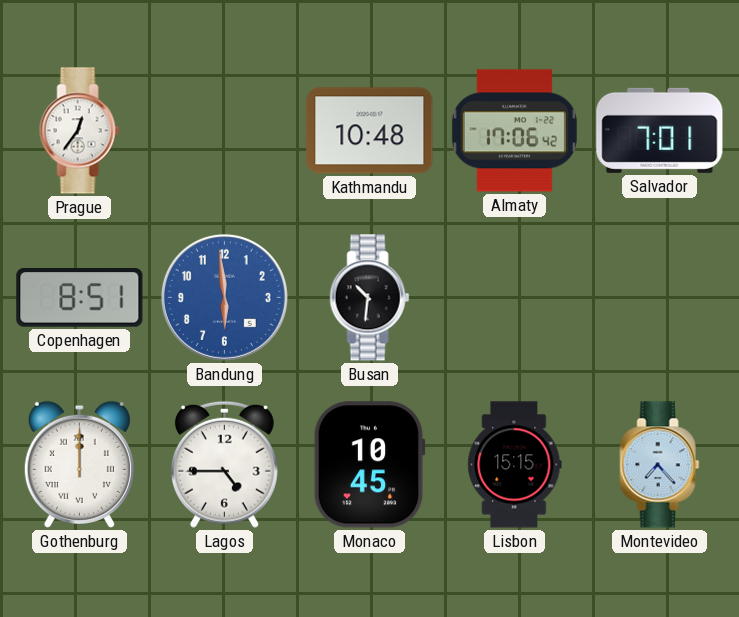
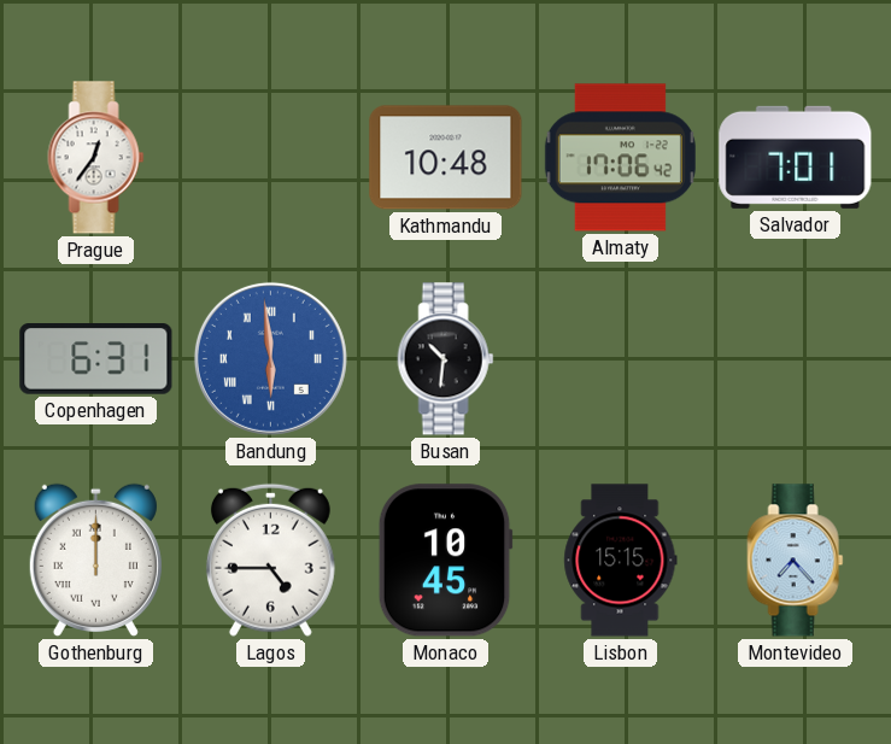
Copenhagen: 8:51 -> 6:31 (96, 359)
Bandung numerals: Arabic -> Roman (270, 358)
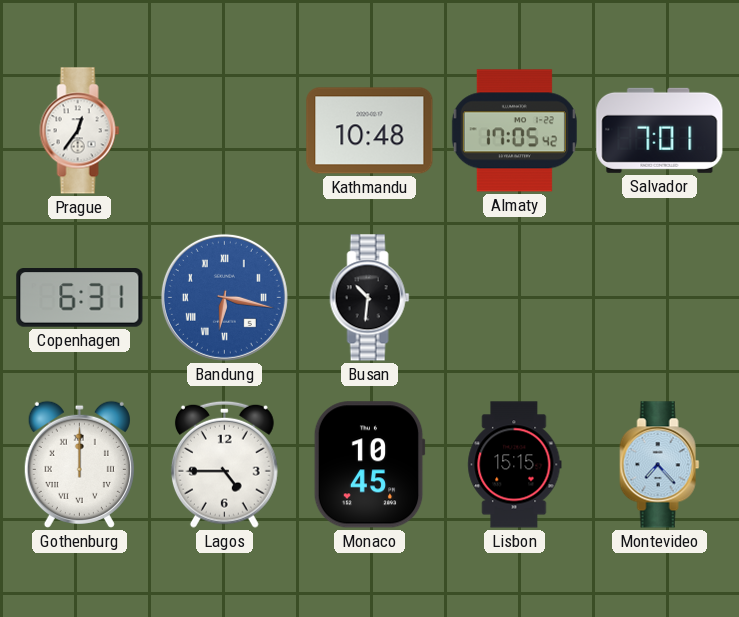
Almaty: 17:06 -> 17:05 (514, 131)
Bandung: 5:59 -> 6:17 (224, 297)
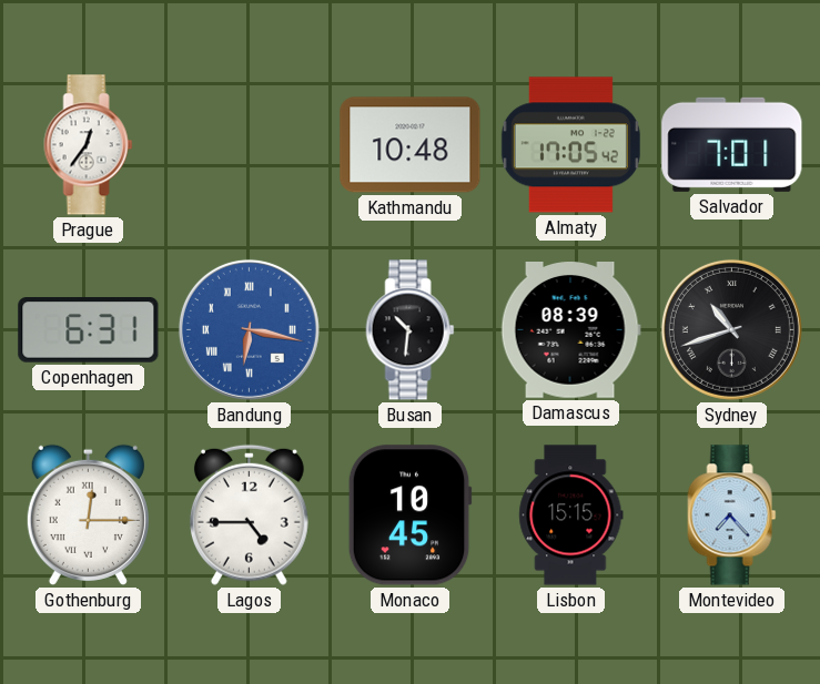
Damascus: none -> 08:39 (570, 330)
Sydney: none -> 10:42 (731, 329)
Gothenburg: 12:00 -> 12:15 (88, 514)
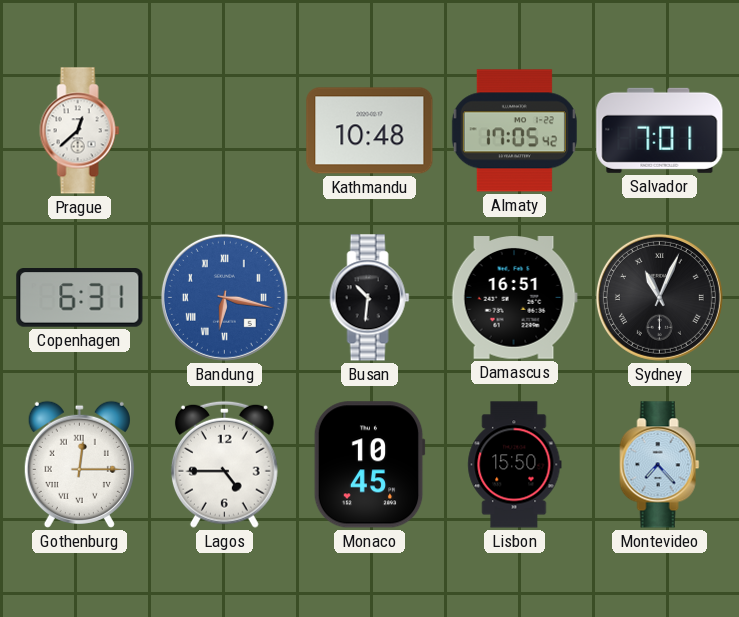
Prague: 12:36 -> 12:38 (80, 131)
Damascus: 08:39 -> 16:51 (514, 298)
Sydney: 10:42 -> 11:04 (659, 297)
Lisbon: 15:15 -> 15:50 (515, 465)
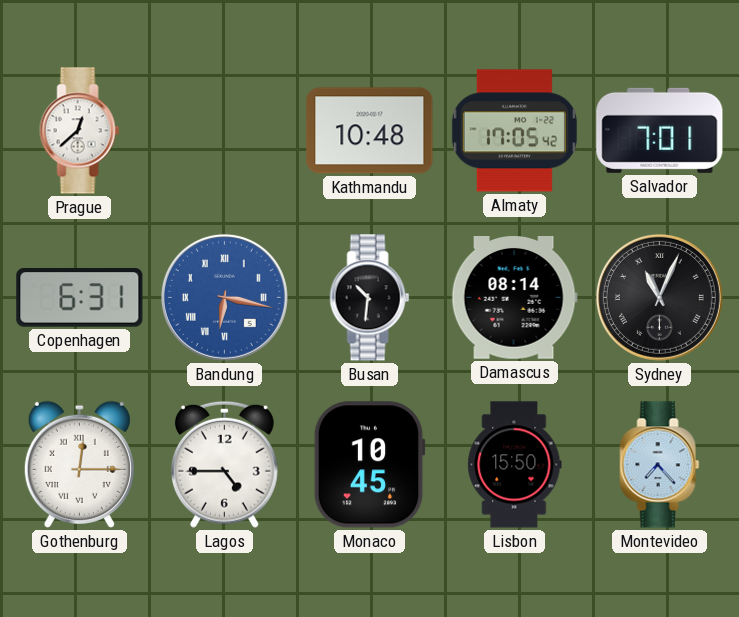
Damascus: 16:51 -> 08:14 (514, 298)
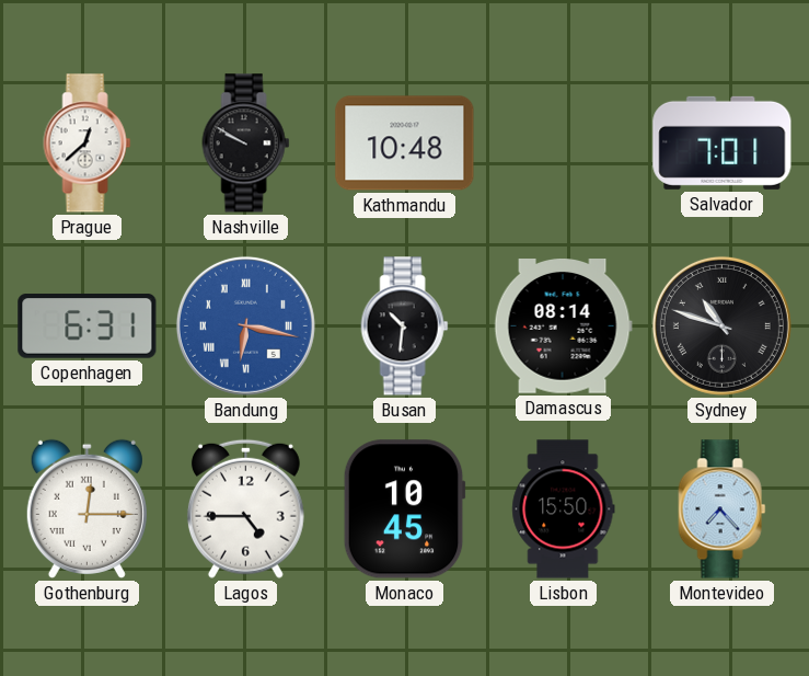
Nashville: none -> 9:50 (246, 144)
Almaty: 17:05 -> none (514, 131)
Sydney: 11:04 -> 10:48 (721, 325)
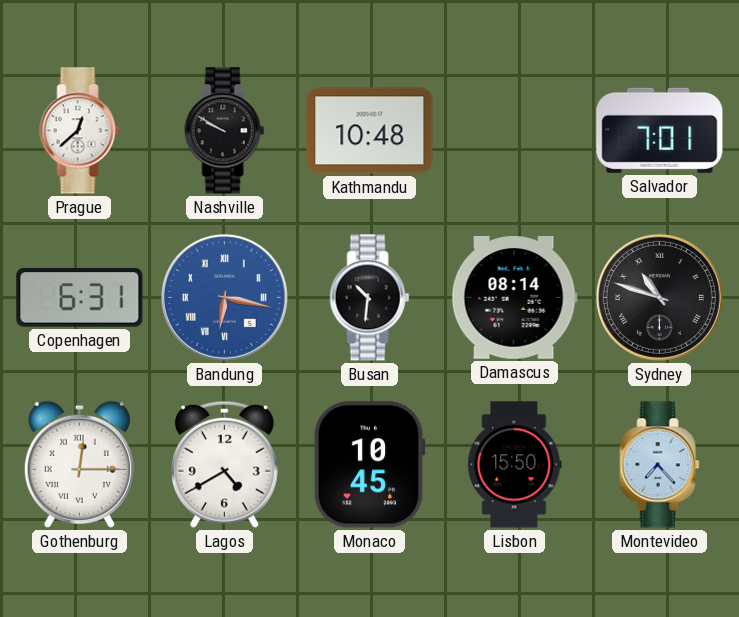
Lagos: 4:45 -> 4:40 (224, 464)
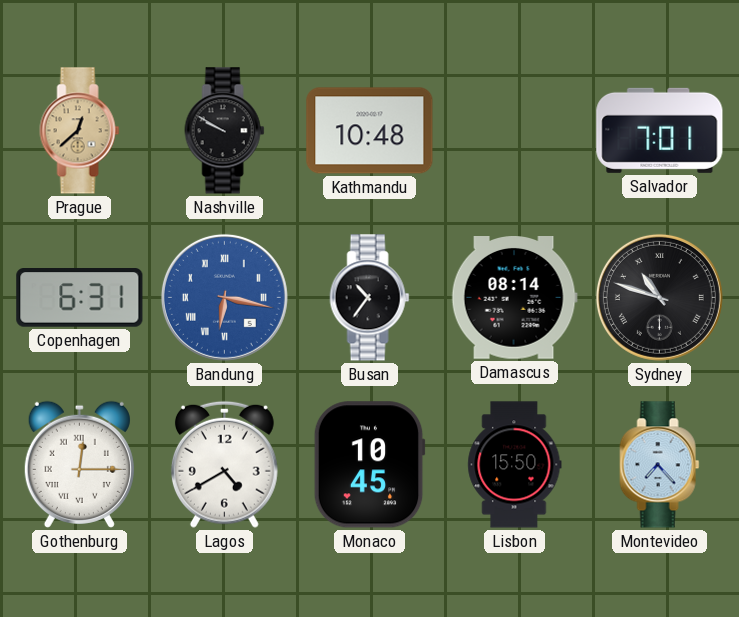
Prague dial: white -> champagne (80, 131)
Busan: 10:31 -> 10:36 (370, 298)
